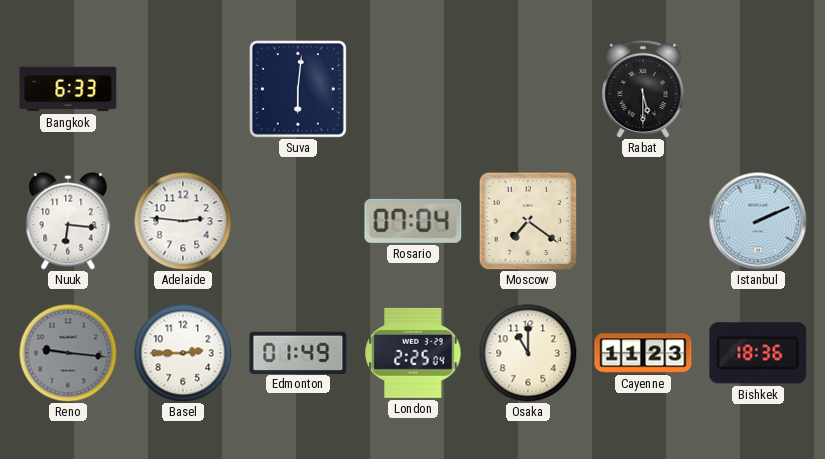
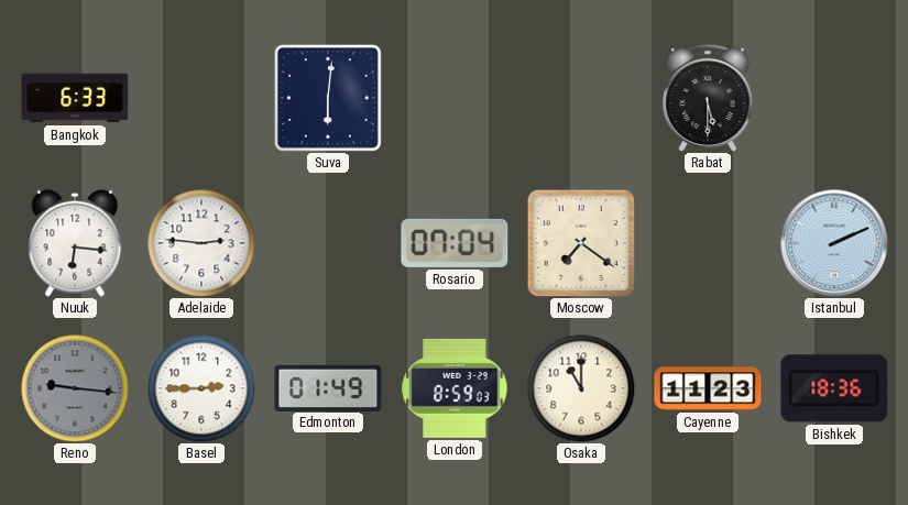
London: 2:25 -> 8:59 (455, 388)
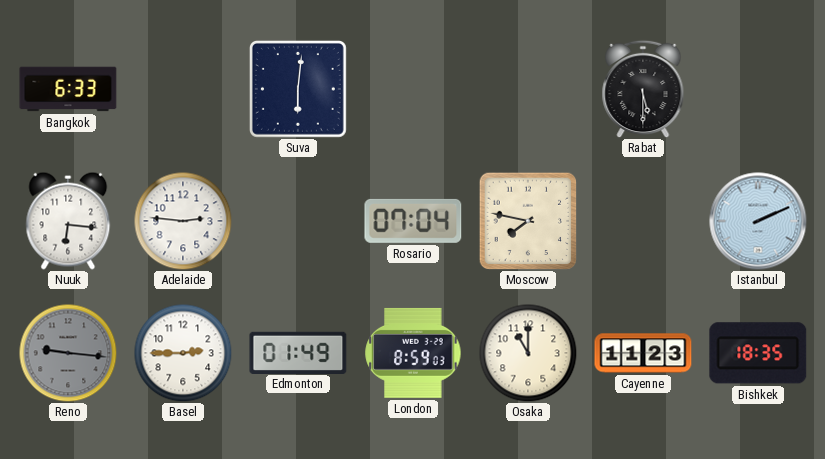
Moscow: 7:21 -> 7:47 (528, 221)
Bishkek: 18:36 -> 18:35 (758, 353)
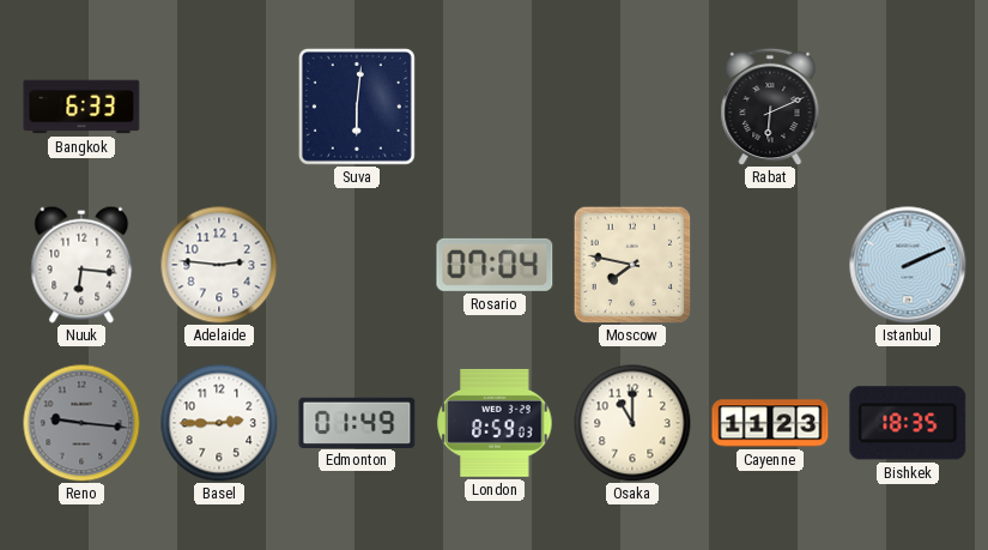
Rabat: 5:30 -> 6:11 (770, 107)
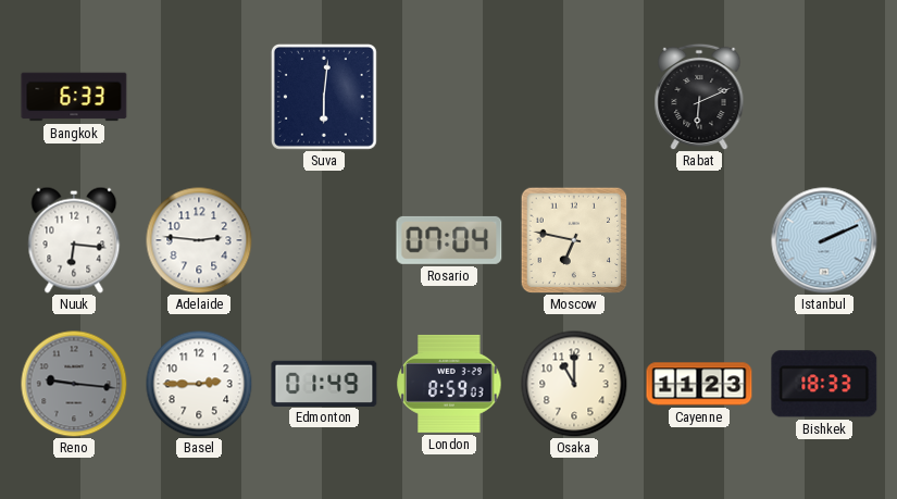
Moscow: 7:47 -> 6:47 (574, 240)
Bishkek: 18:35 -> 18:33 (824, 384)
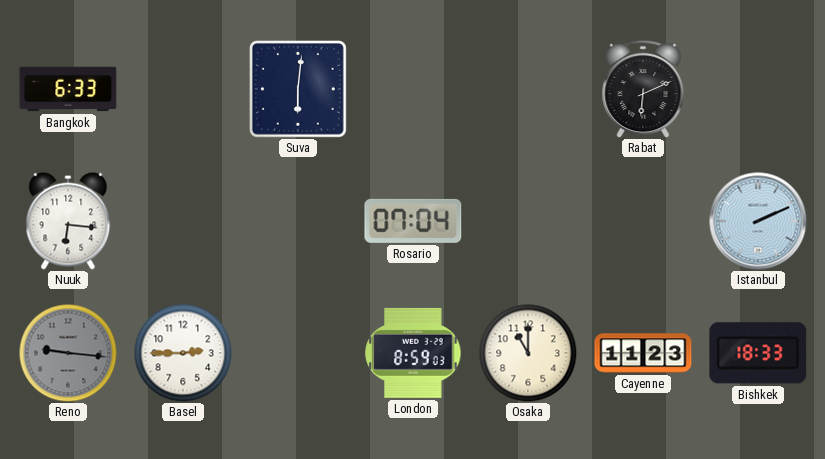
Adelaide: 2:46 -> none (199, 240)
Moscow: 6:47 -> none (574, 240)
Edmonton: 01:49 -> none (324, 383)
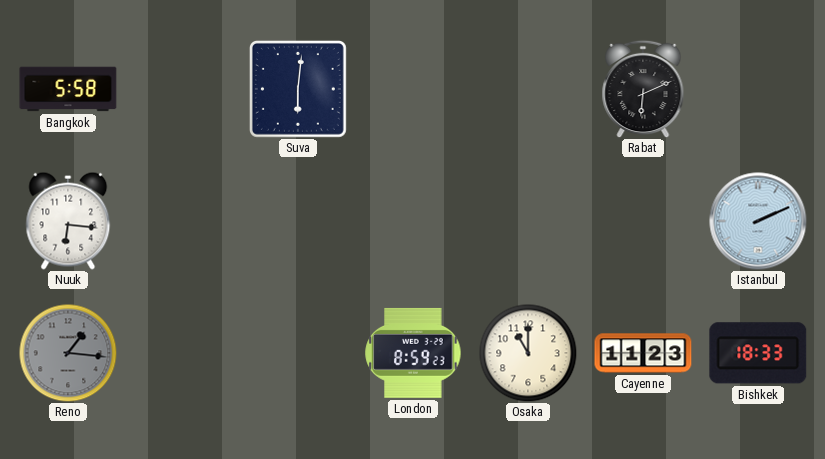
Bangkok: 6:33 -> 5:58 (68, 89)
Rosario: 07:04 -> none (413, 221)
Reno: 9:16 -> 1:16 (68, 353)
Basel: 2:45 -> none (183, 353)
London: 8:59:03 -> 8:59:23 (413, 353)
